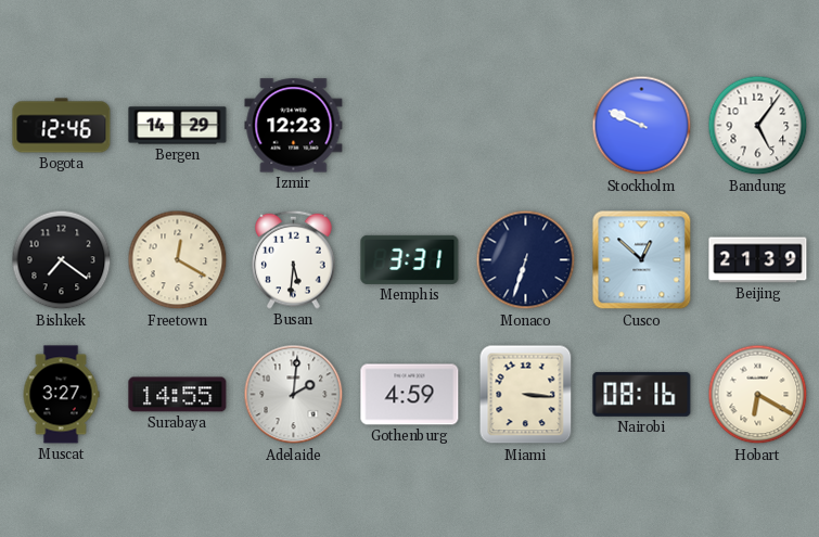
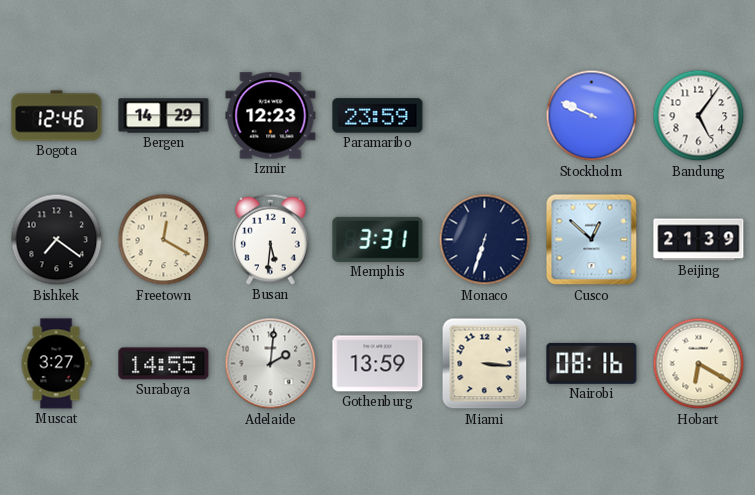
Paramaribo: none -> 23:59 (378, 116)
Gothenburg: 4:59 -> 13:59 (378, 364)
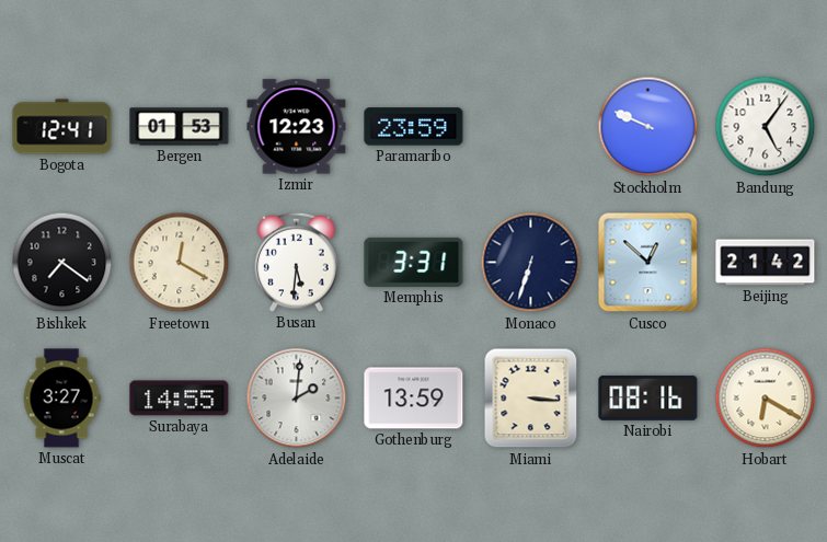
Bogota: 12:46 -> 12:41 (62, 127)
Bergen: 14:29 -> 01:53 (180, 127)
Beijing: 21:39 -> 21:42 (766, 263)
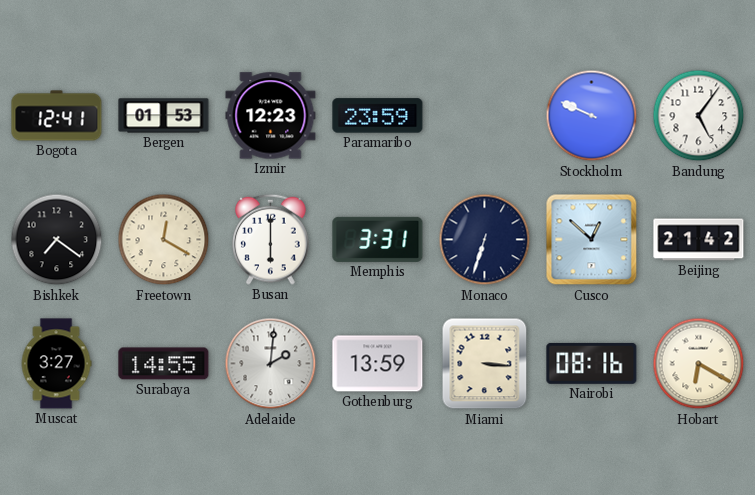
Busan: 5:31 -> 6:00 (271, 239)
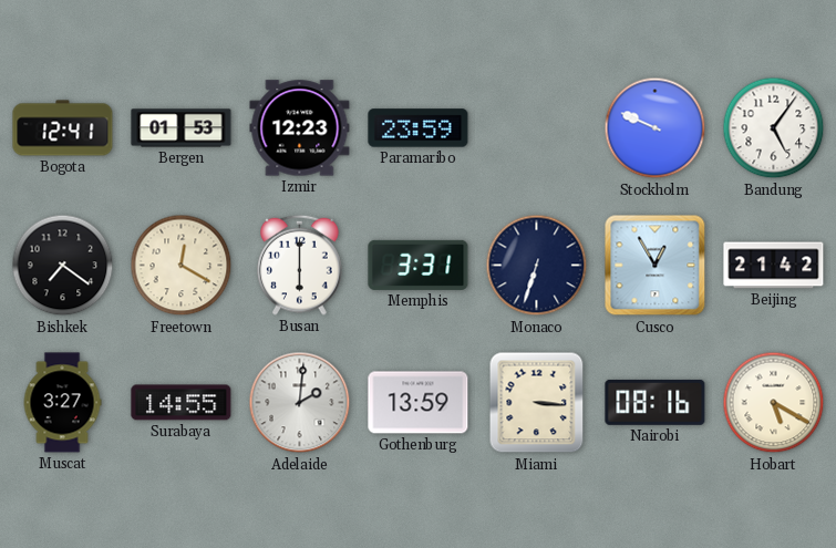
Cusco: 12:52 -> 12:55 (656, 266)
Hobart: 6:20 -> 5:20 (774, 403)
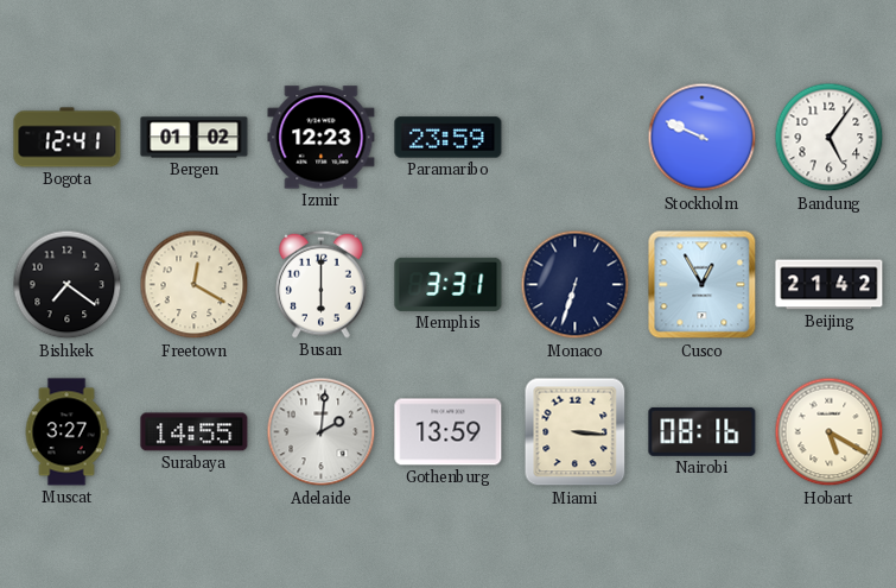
Bergen: 01:53 -> 01:02 (195, 138)
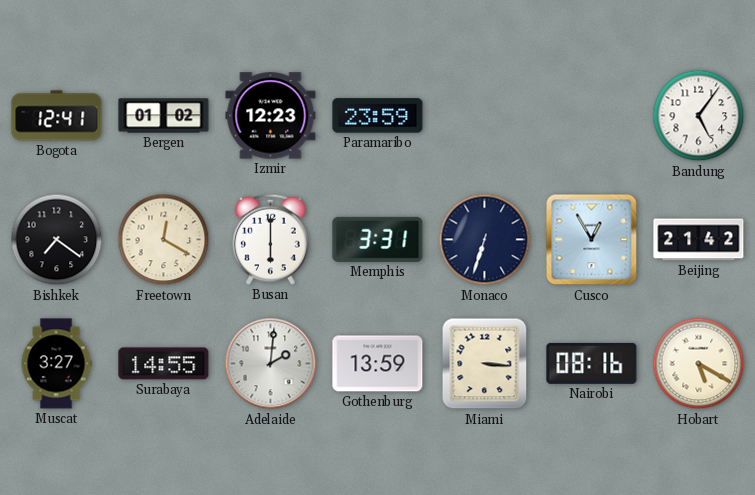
Stockholm: 9:49 -> none (703, 138)
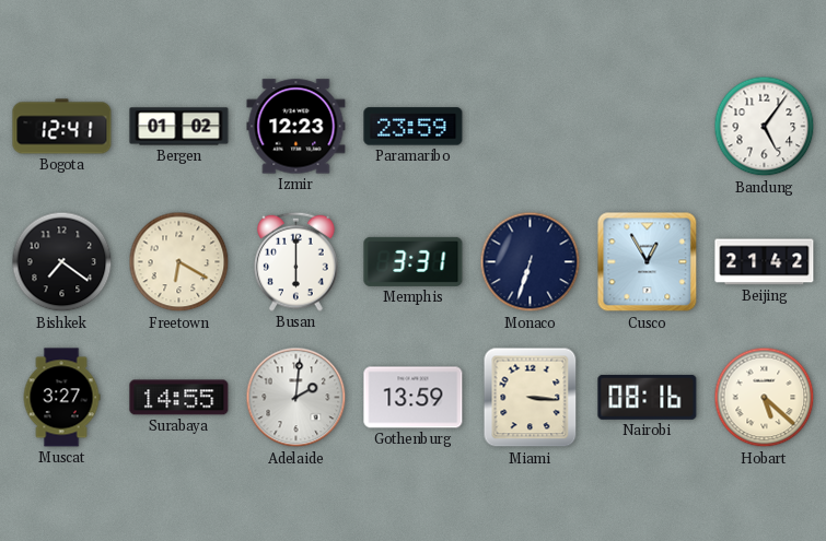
Freetown: 12:20 -> 6:20 (179, 262)
Hobart: 5:20 -> 5:22 (765, 398)
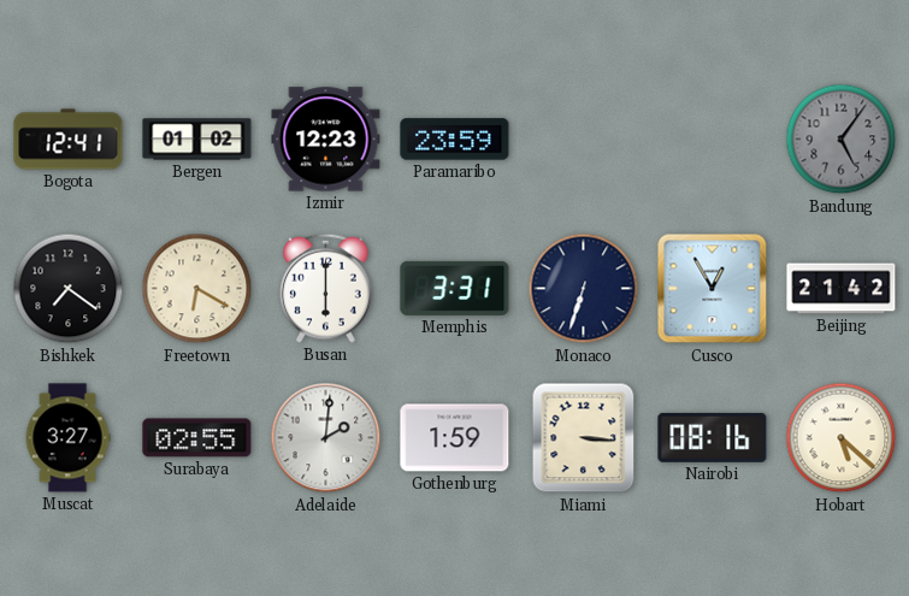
Bandung dial: white -> grey (842, 140)
Surabaya: 14:55 -> 02:55 (197, 438)
Gothenburg: 13:59 -> 1:59 (455, 438)
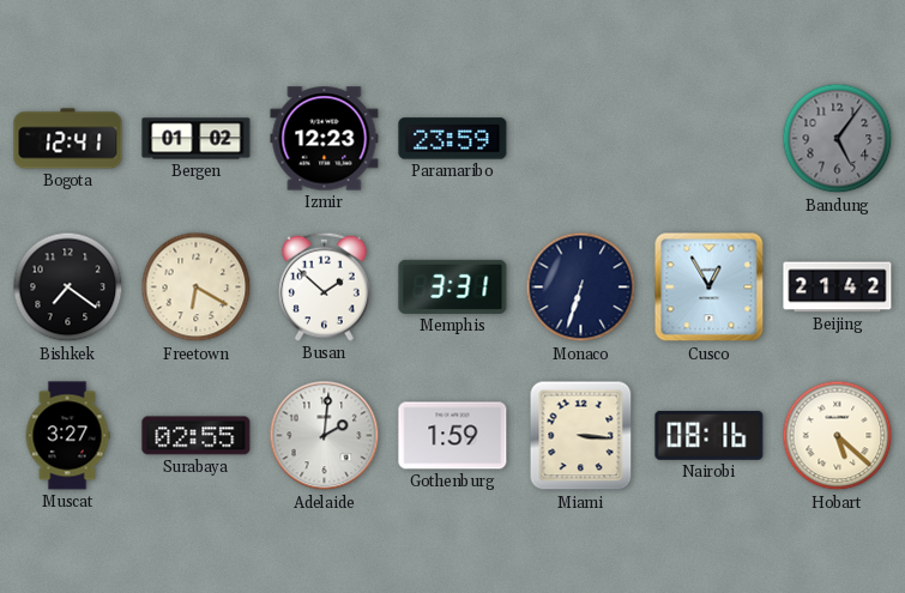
Busan: 6:00 -> 1:52 (325, 286)
